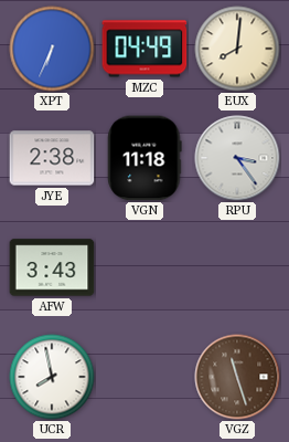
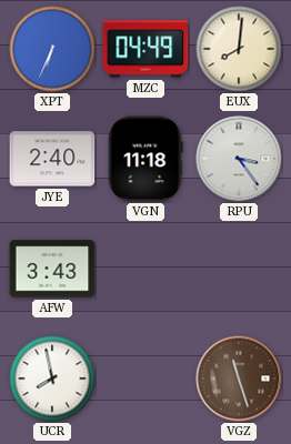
JYE: 2:38 -> 2:40 (52, 159)
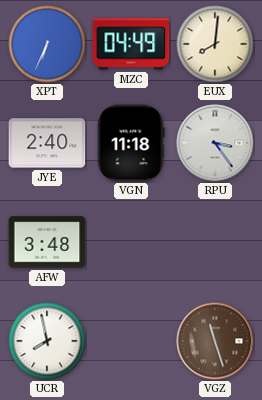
AFW: 3:43 -> 3:48 (47, 242)
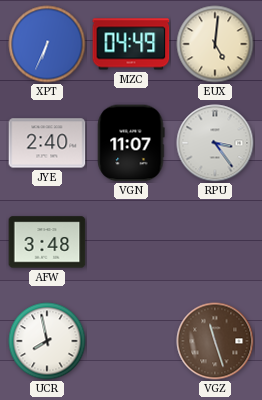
EUX: 8:01 -> 5:01 (215, 44)
VGN: 11:18 -> 11:07 (131, 143)
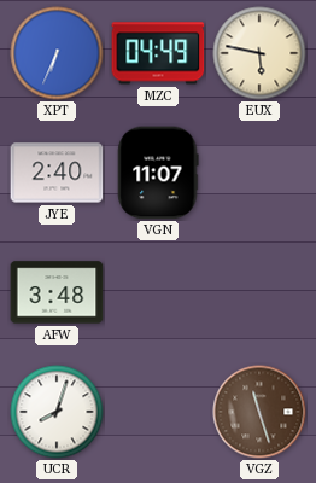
EUX: 5:01 -> 5:47 (259, 53)
RPU: 3:24 -> none (215, 143)
UCR: 7:58 -> 8:03 (57, 412)
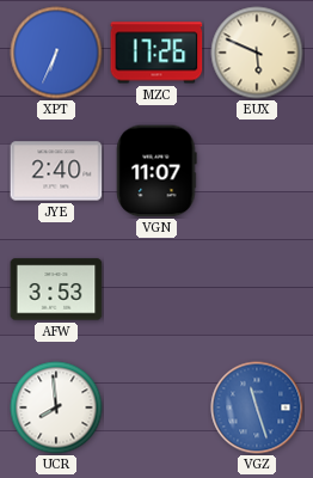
MZC: 04:49 -> 17:26 (156, 53)
EUX: 5:47 -> 5:49 (257, 53)
AFW: 3:48 -> 3:53 (56, 289)
UCR: 8:03 -> 7:59 (56, 407)
VGZ dial: brown -> blue (257, 407)
